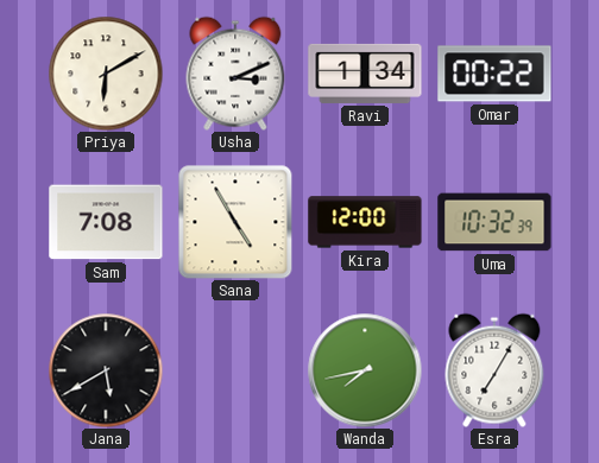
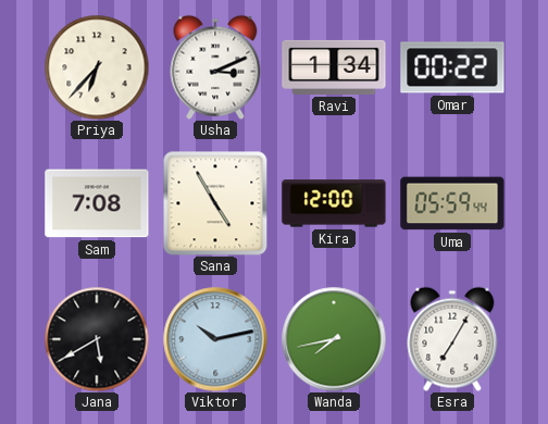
Priya: 6:10 -> 6:37 (97, 67)
Uma: 10:32 -> 05:59 (452, 203)
Viktor: none -> 10:13 (215, 339)
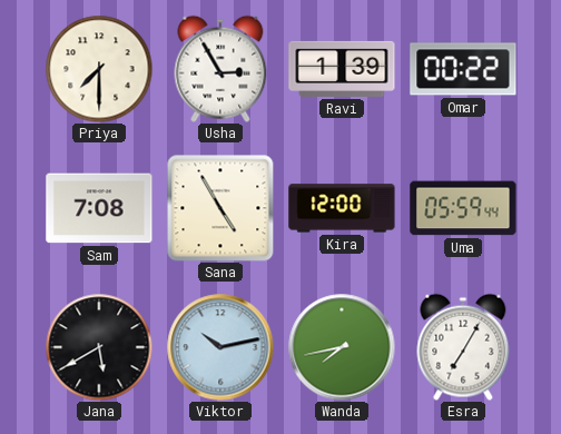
Priya: 6:37 -> 7:30 (99, 69)
Usha: 3:11 -> 2:55 (220, 69)
Ravi: 1:34 -> 1:39 (342, 69)
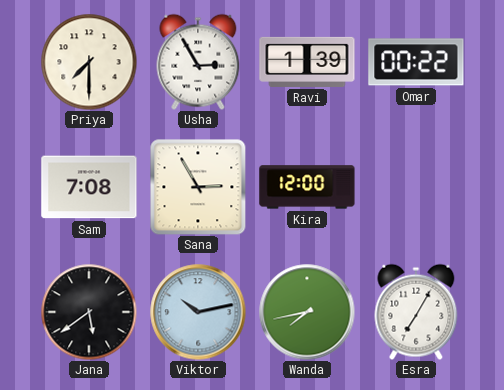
Sana: 4:55 -> 2:55 (198, 187)
Uma: 05:59 -> none (463, 208)
Jana: 5:40 -> 5:39 (89, 312)
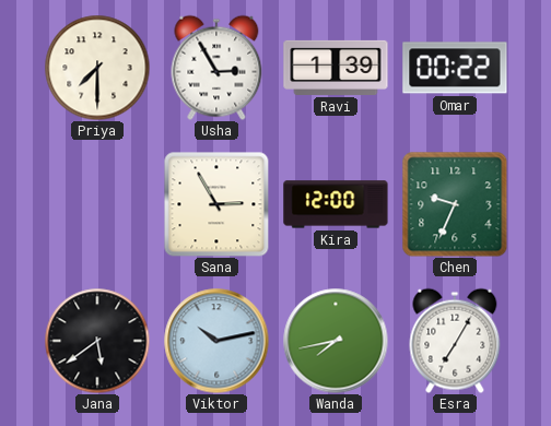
Sam: 7:08 -> none (89, 187)
Chen: none -> 9:34 (455, 204)
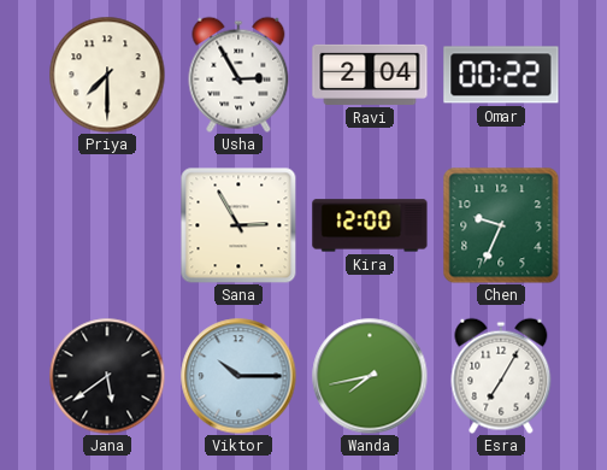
Ravi: 1:39 -> 2:04 (370, 75)
Viktor: 10:13 -> 10:15 (238, 376)
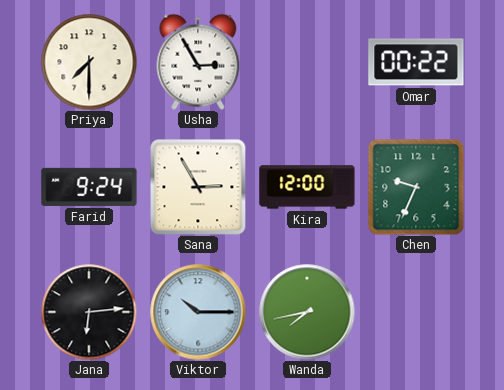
Ravi: 2:04 -> none (370, 75)
Farid: none -> 9:24 (89, 187)
Jana: 5:39 -> 6:14 (89, 312)
Esra: 7:05 -> none (501, 376)
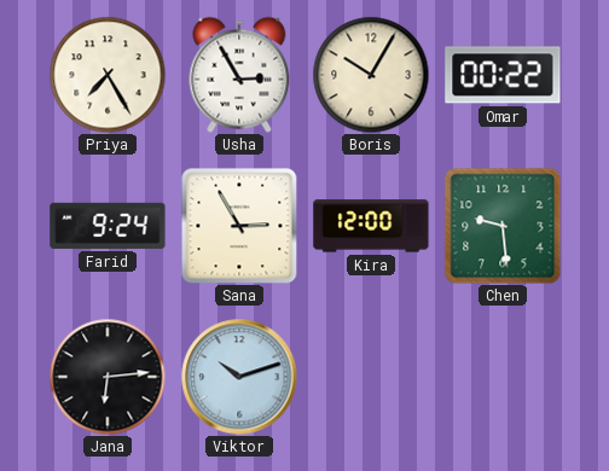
Priya: 7:30 -> 7:25 (108, 75)
Boris: none -> 10:05 (371, 75)
Chen: 9:34 -> 9:29 (503, 226)
Viktor: 10:15 -> 10:12 (239, 377)
Wanda: 7:43 -> none (307, 312)
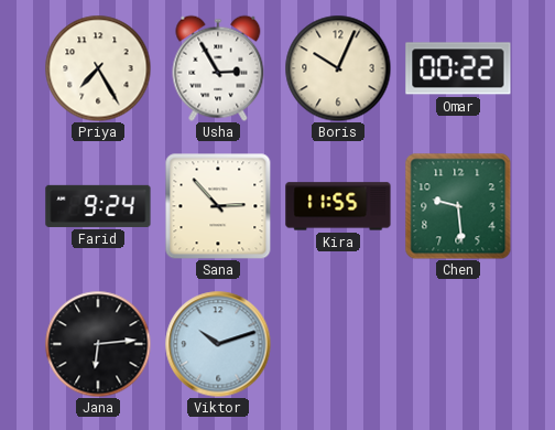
Boris: 10:05 -> 10:04 (338, 68)
Sana: 2:55 -> 2:53 (218, 206)
Kira: 12:00 -> 11:55 (338, 206)
